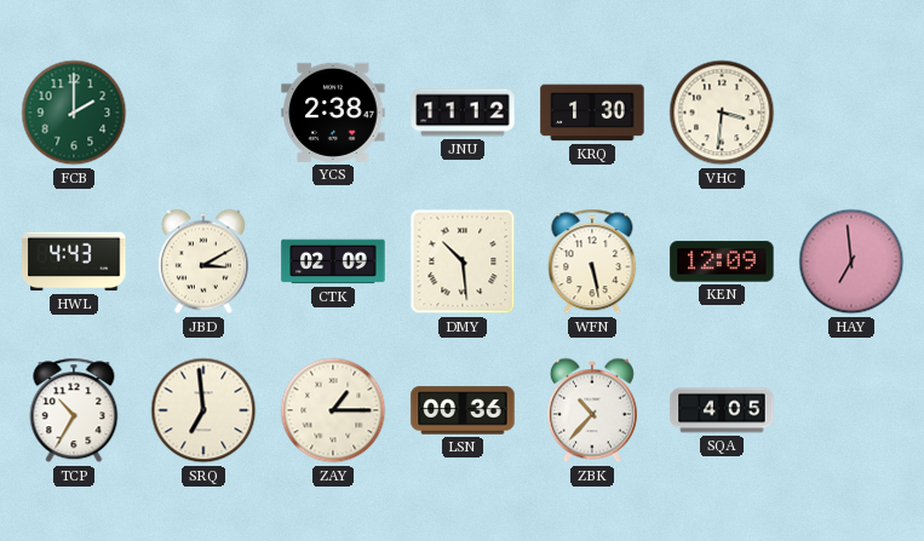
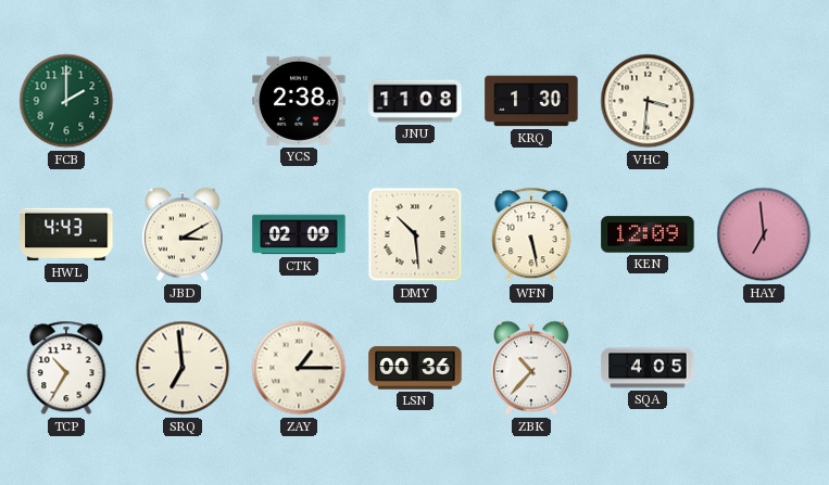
JNU: 11:12 -> 11:08 (415, 101)
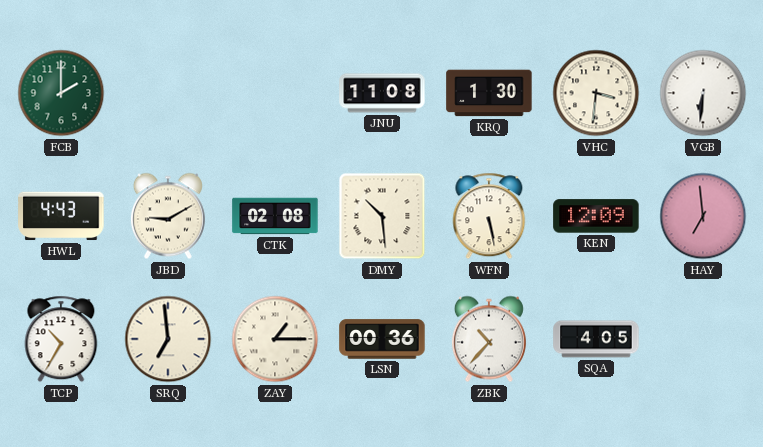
YCS: 2:38 -> none (299, 101)
VGB: none -> 6:31 (703, 93)
JBD: 3:10 -> 9:10 (168, 216)
CTK: 02:09 -> 02:08 (275, 216)
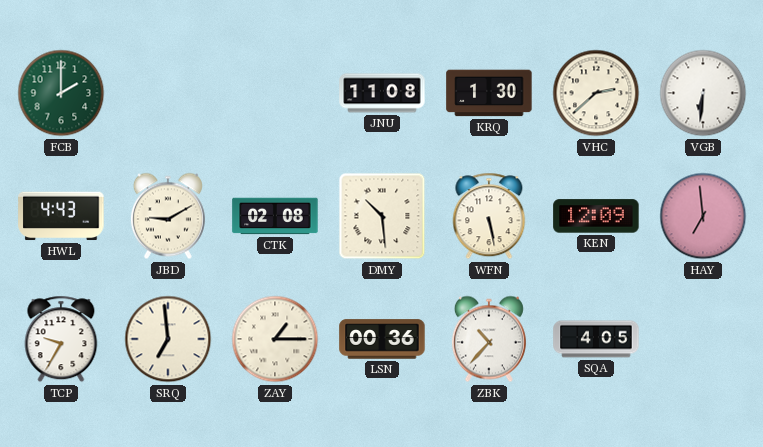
VHC: 3:31 -> 2:38 (596, 93)
TCP: 10:35 -> 9:35 (61, 339)
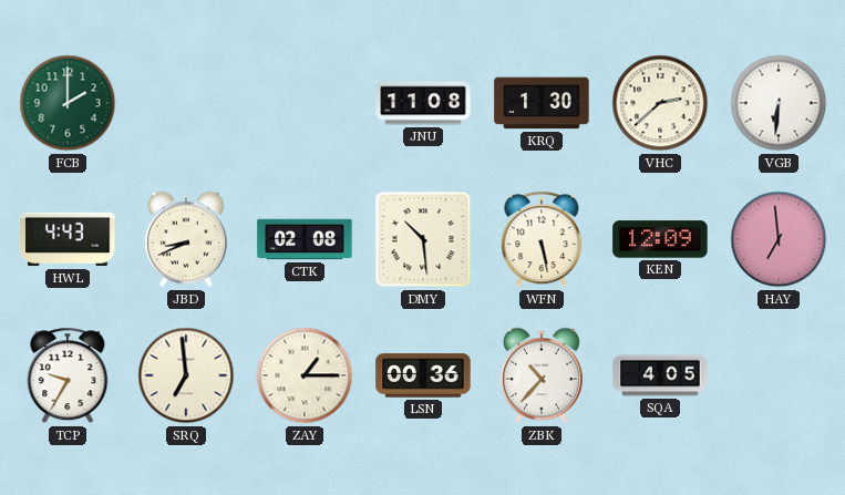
JBD: 9:10 -> 8:41 (186, 239)
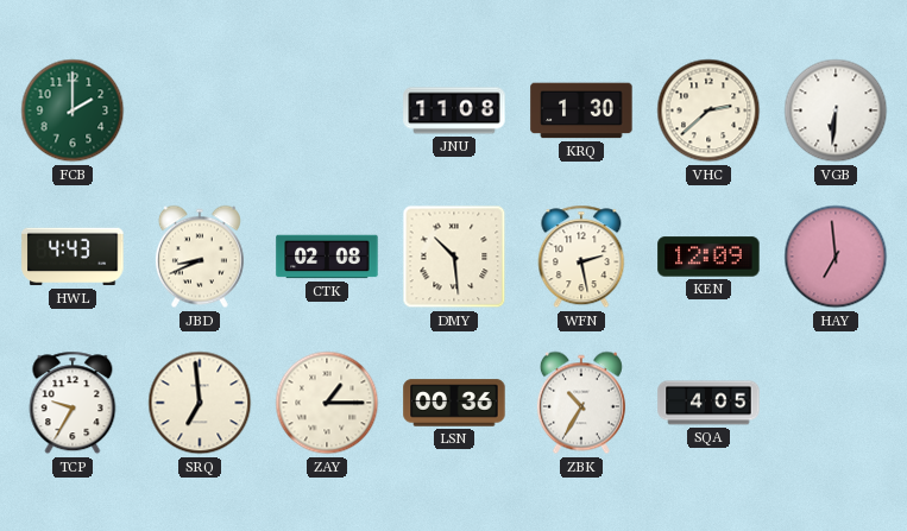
WFN: 5:28 -> 2:28 (581, 257)
ZBK: 10:37 -> 10:35 (581, 403)
